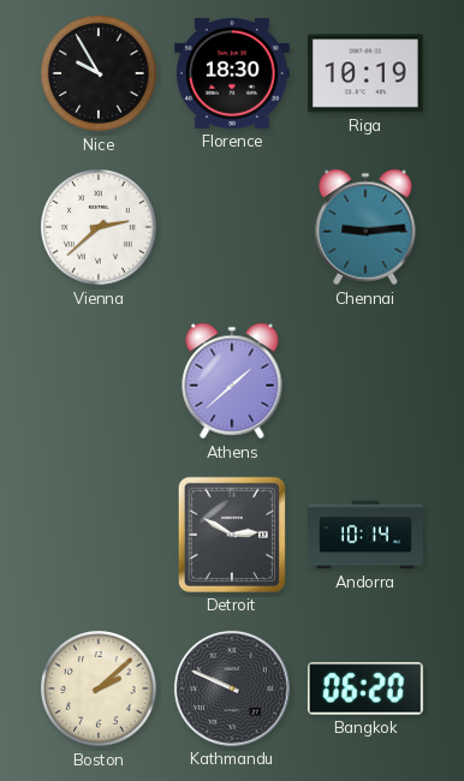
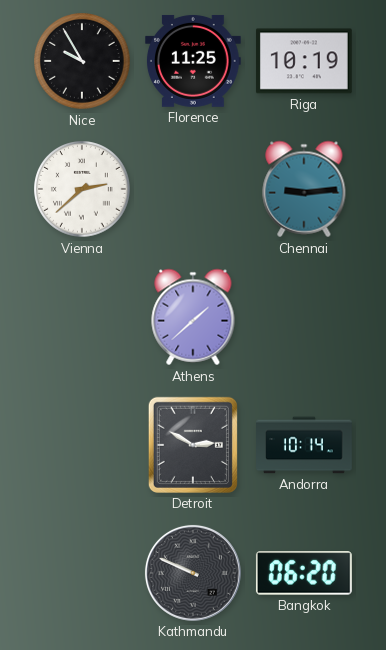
Florence: 18:30 -> 11:25 (194, 61)
Boston: 2:08 -> none (99, 688)
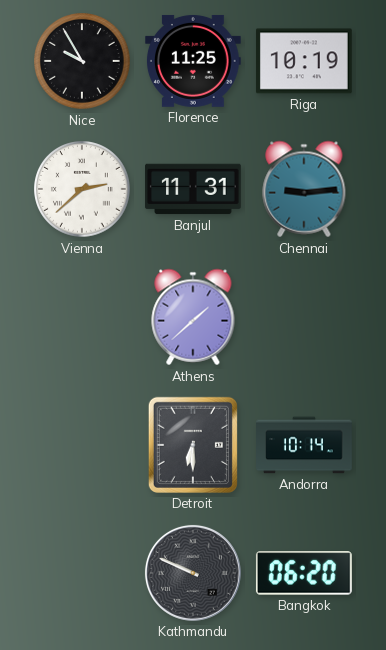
Banjul: none -> 11:31 (193, 189)
Detroit: 2:50 -> 6:30 (193, 445)
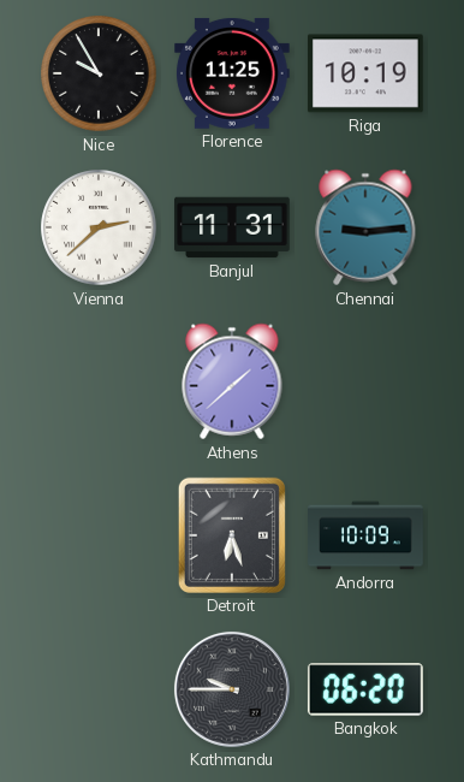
Detroit: 6:30 -> 6:27 (232, 535)
Andorra: 10:14 -> 10:09 (365, 535)
Kathmandu: 9:49 -> 9:45 (232, 689)
